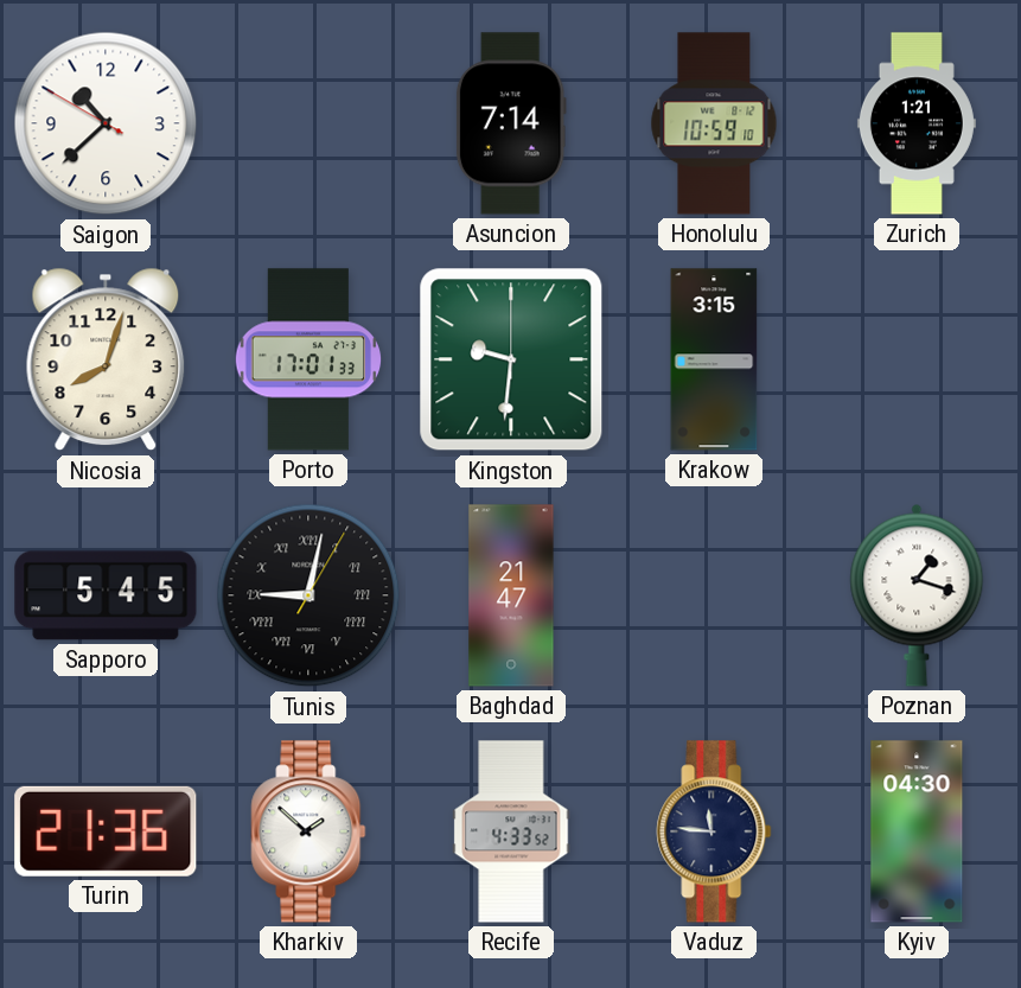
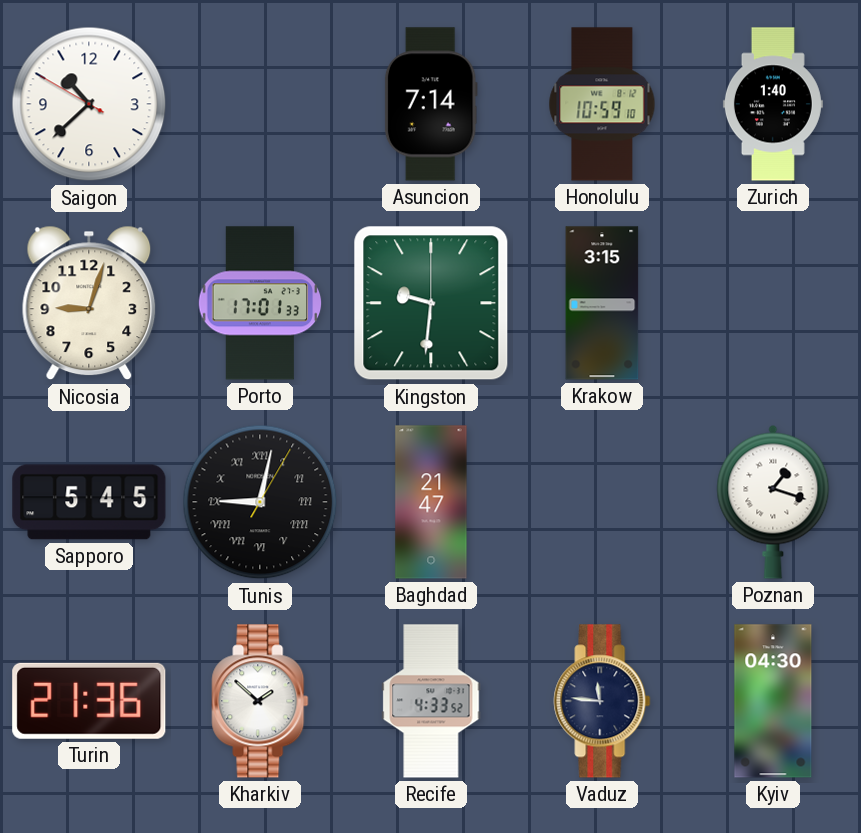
Zurich: 1:21 -> 1:40 (773, 104)
Nicosia: 8:03 -> 9:03 (89, 303)
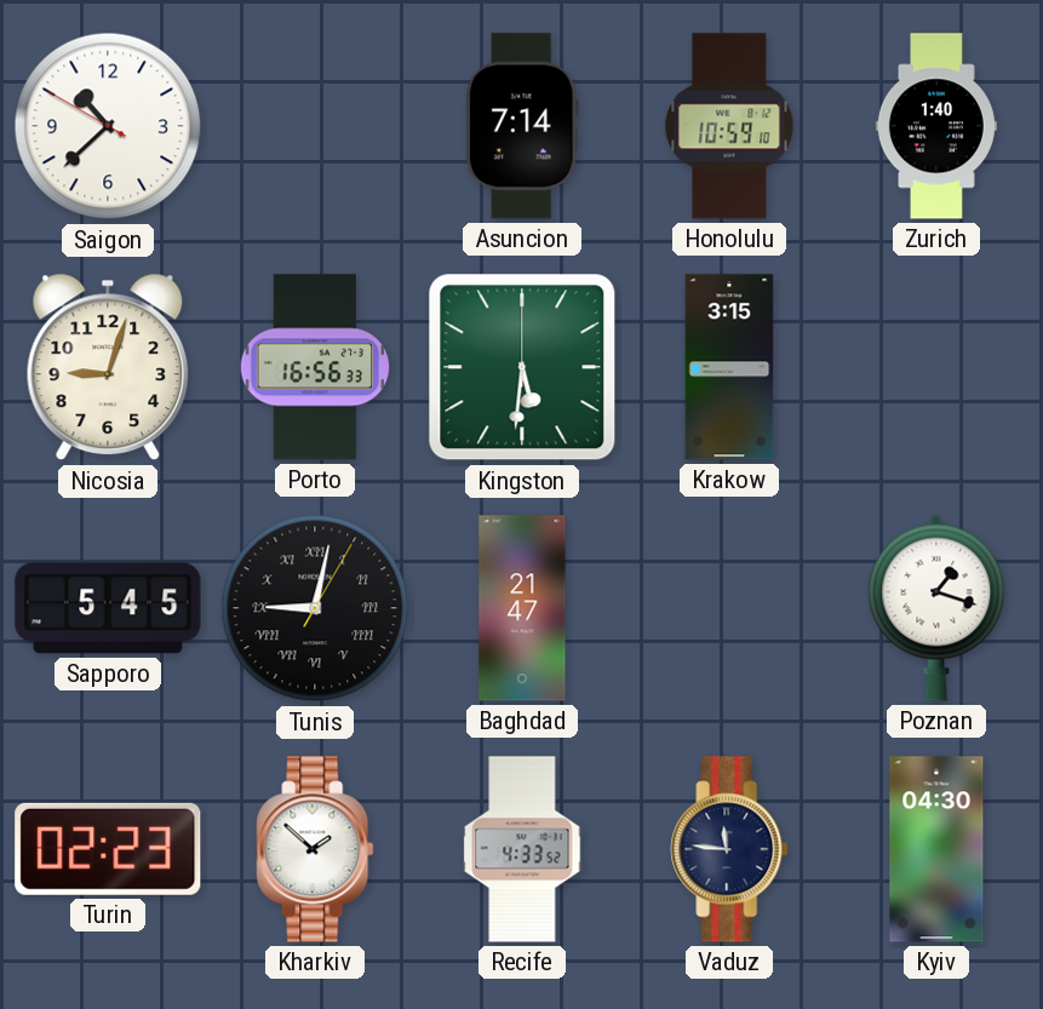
Porto: 17:01 -> 16:56 (315, 367)
Kingston: 9:31 -> 5:31 (522, 367)
Turin: 21:36 -> 02:23 (108, 849)
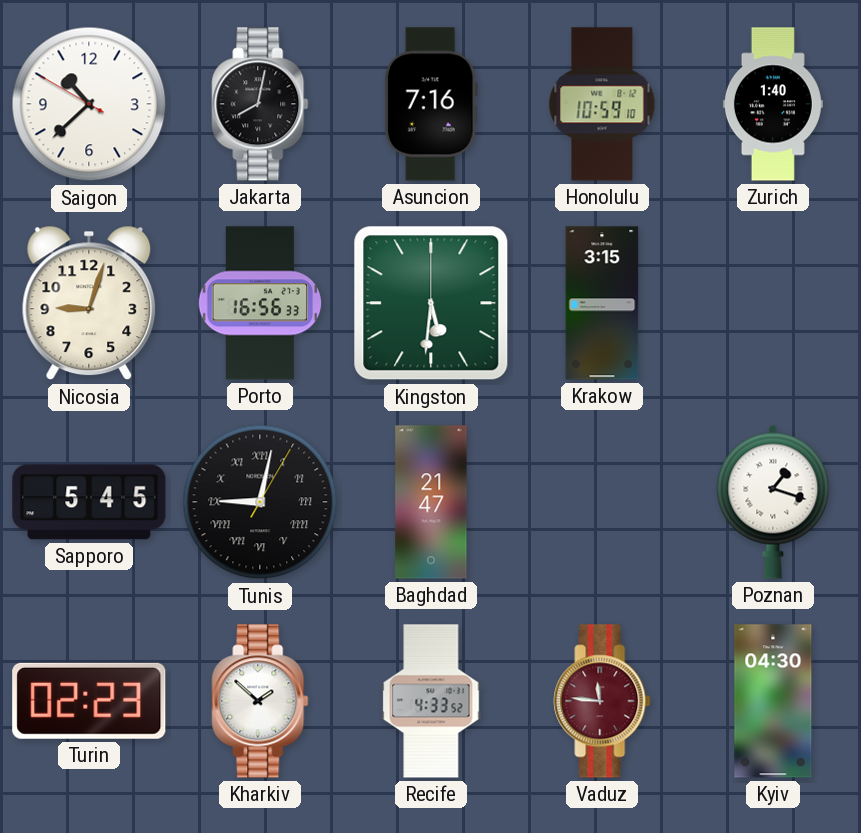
Jakarta: none -> 8:02 (260, 104)
Asuncion: 7:14 -> 7:16 (431, 104)
Vaduz dial: navy -> burgundy (602, 701)
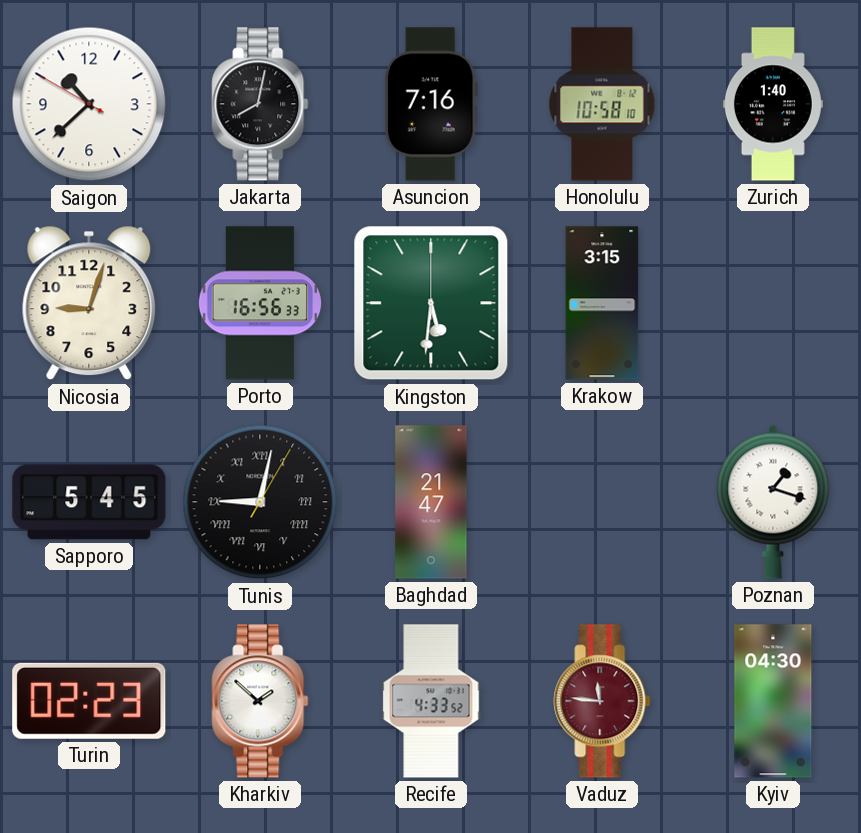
Honolulu: 10:59 -> 10:58 (602, 104)
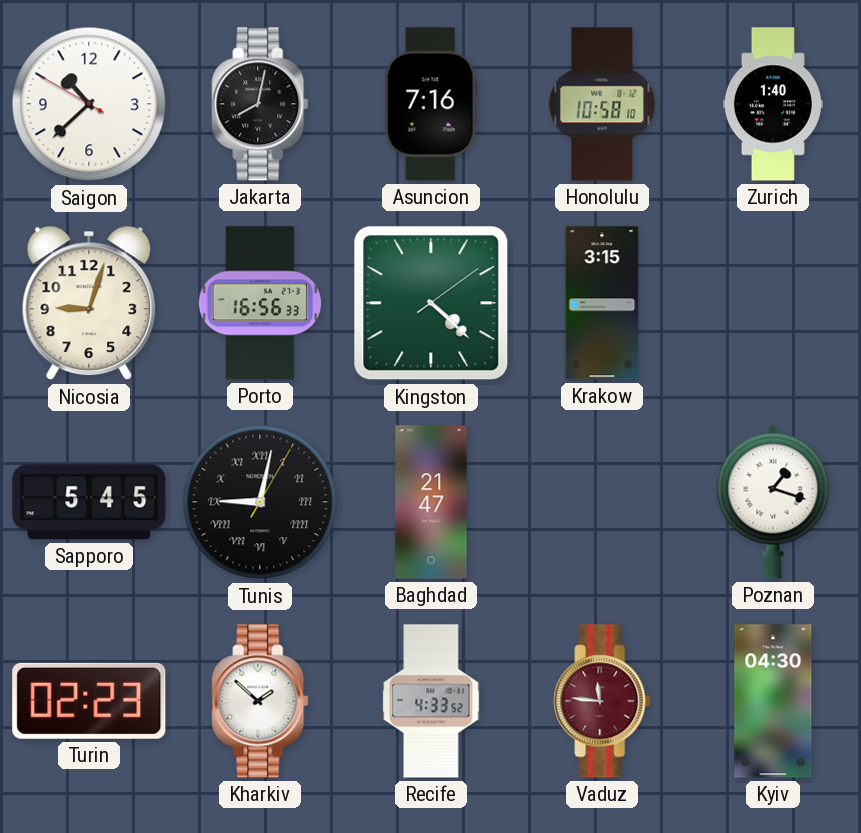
Kingston: 5:31 -> 4:22 (431, 303)
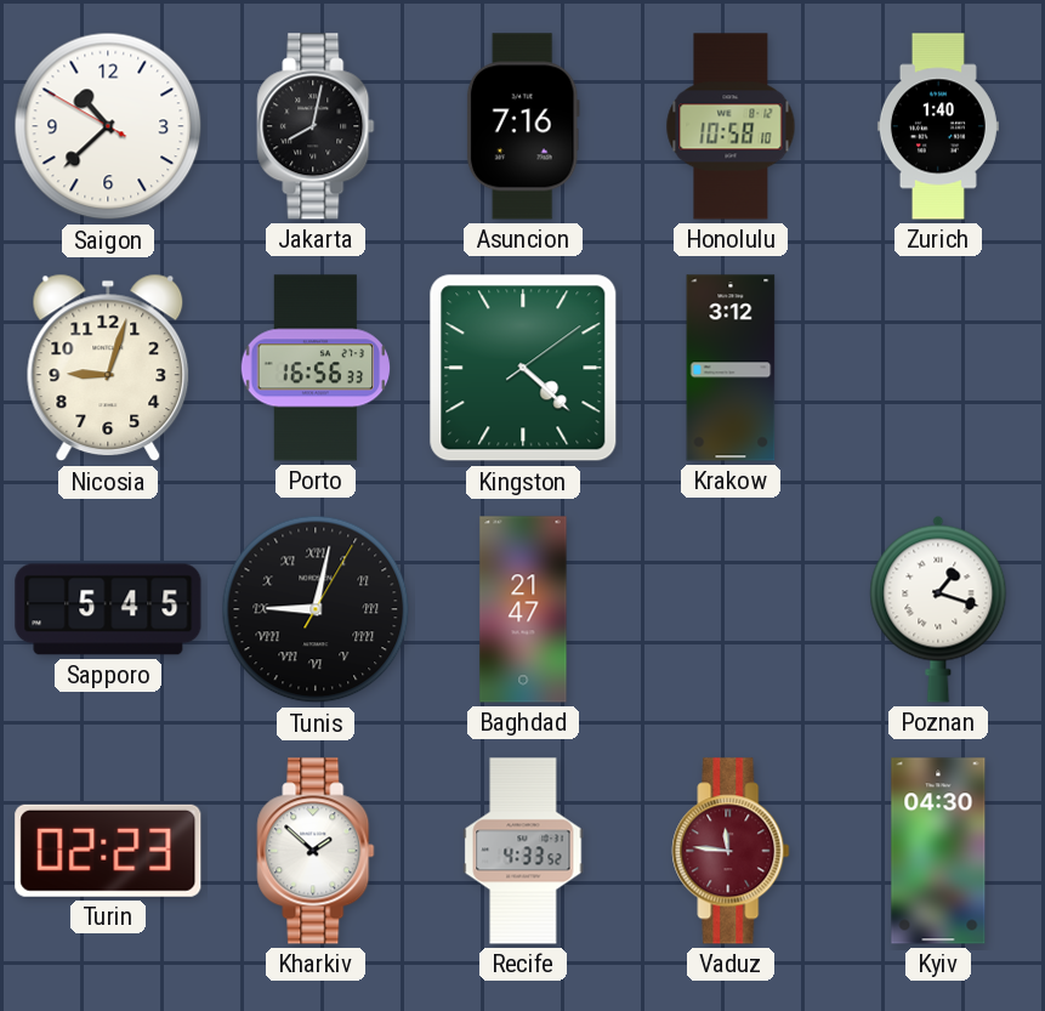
Krakow: 3:15 -> 3:12 (731, 368)
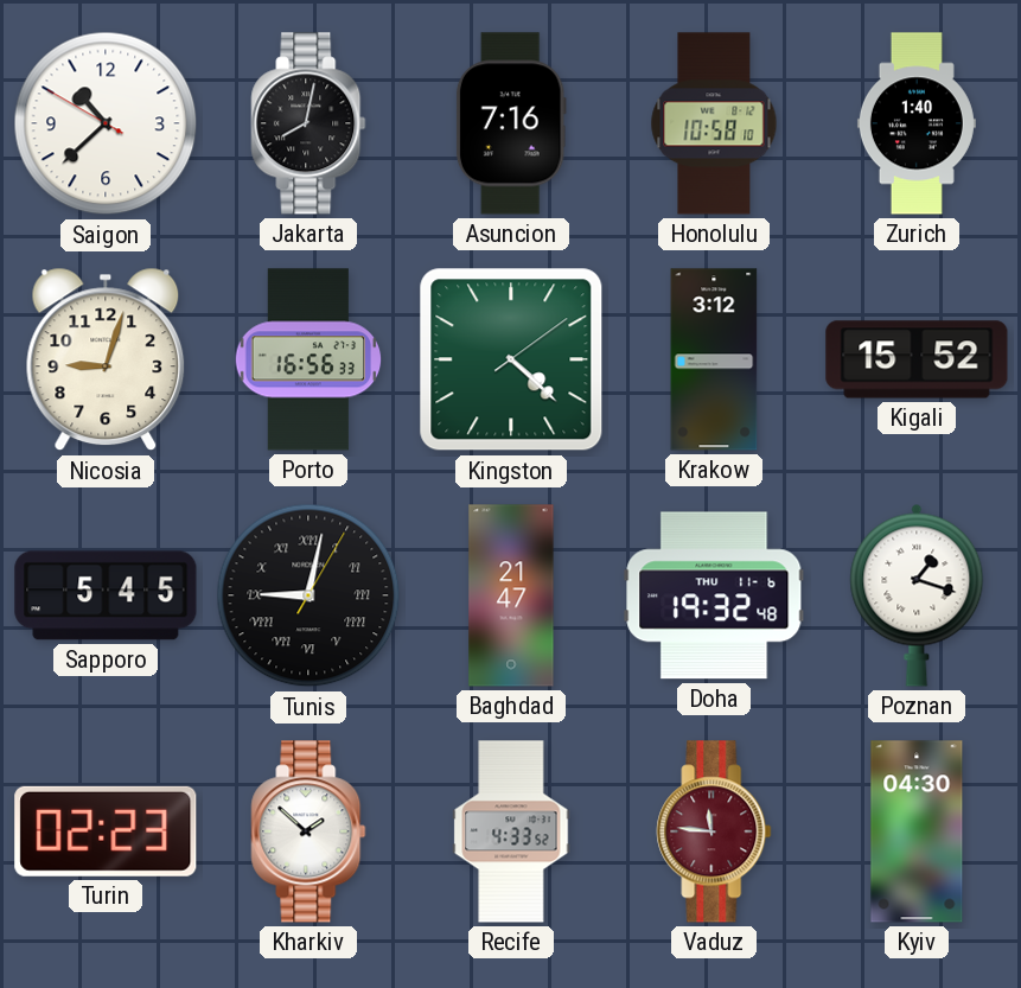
Kigali: none -> 15:52 (917, 359)
Doha: none -> 19:32 (714, 595)
